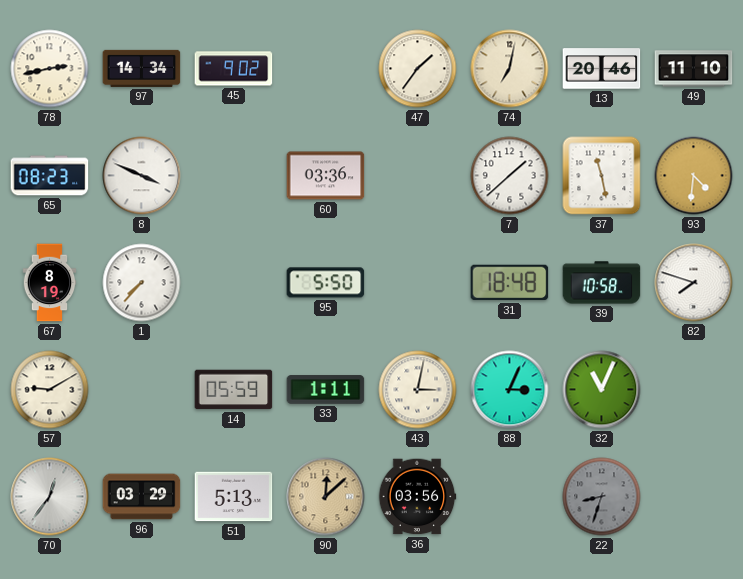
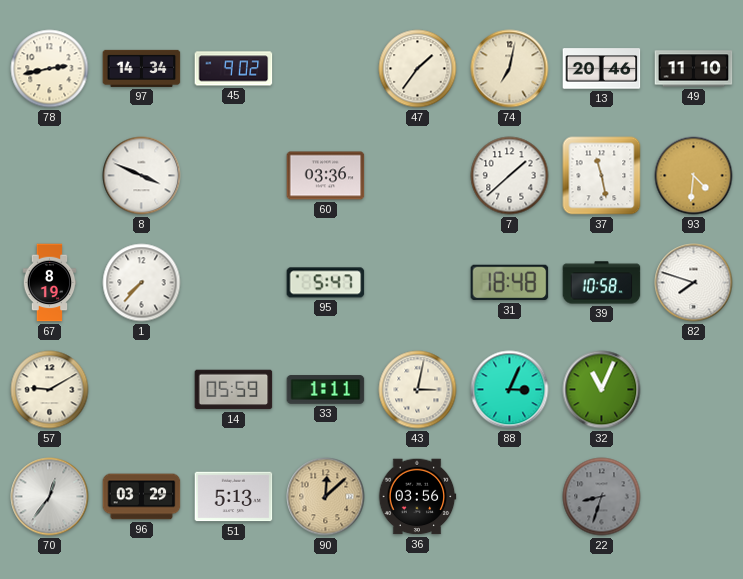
65: 08:23 -> none (50, 176)
95: 5:50 -> 5:47 (326, 283)
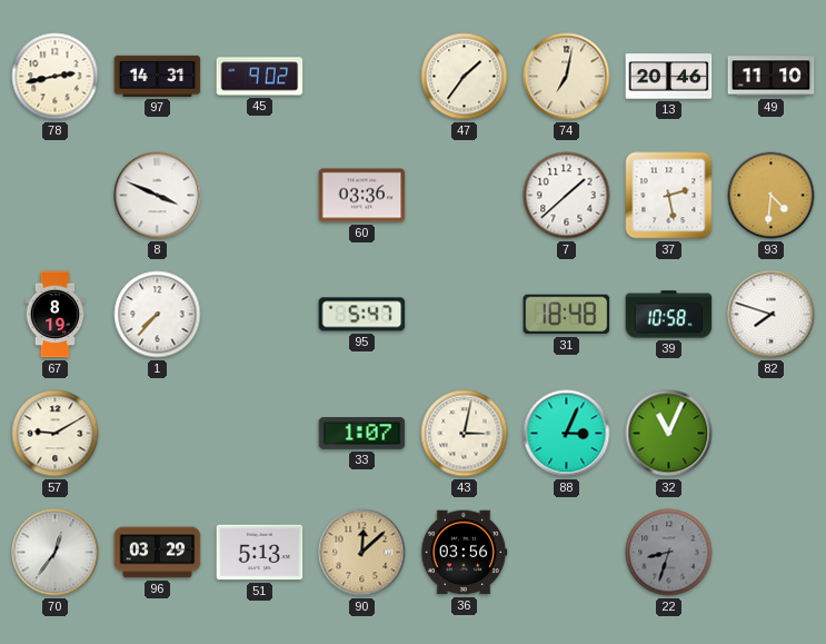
97: 14:34 -> 14:31 (158, 76)
37: 11:28 -> 2:28 (669, 196)
14: 05:59 -> none (234, 390)
33: 1:11 -> 1:07 (362, 434)
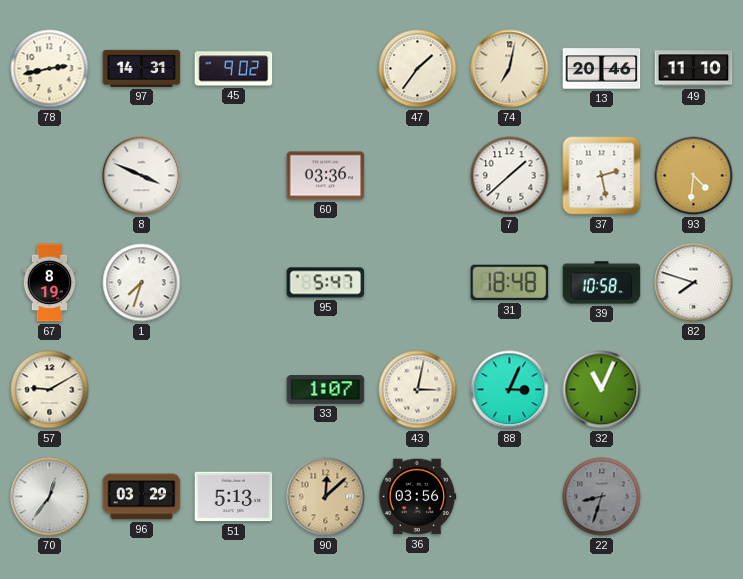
1: 7:37 -> 7:33 (142, 283)
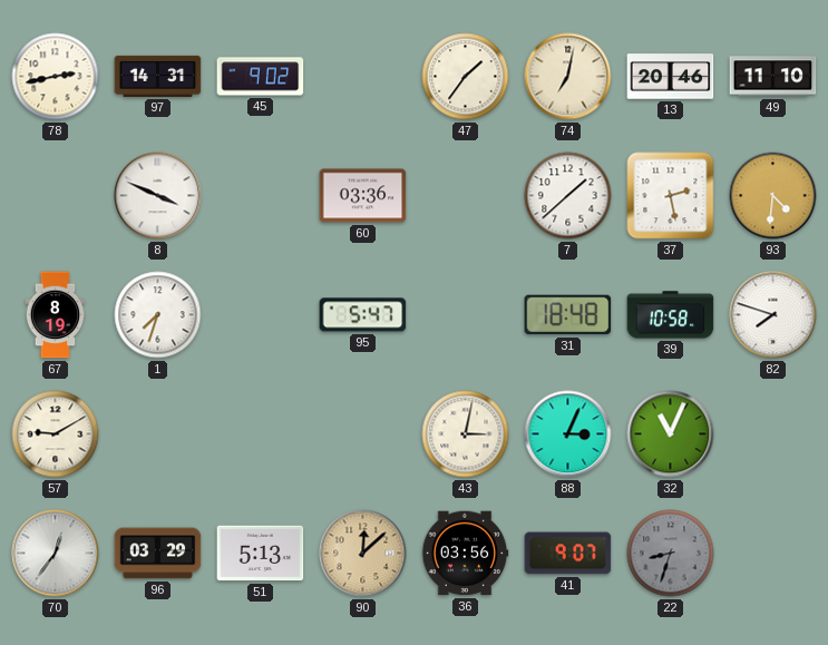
33: 1:07 -> none (326, 390)
41: none -> 9:07 (568, 554)
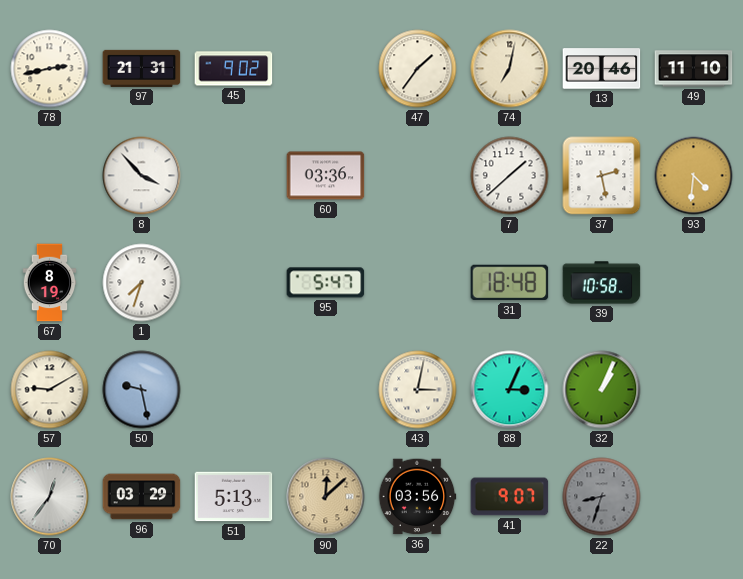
97: 14:31 -> 21:31 (142, 68)
8: 3:49 -> 3:53 (142, 176)
82: 7:48 -> none (773, 315)
50: none -> 9:28 (142, 390)
32: 11:04 -> 1:04 (602, 390)
